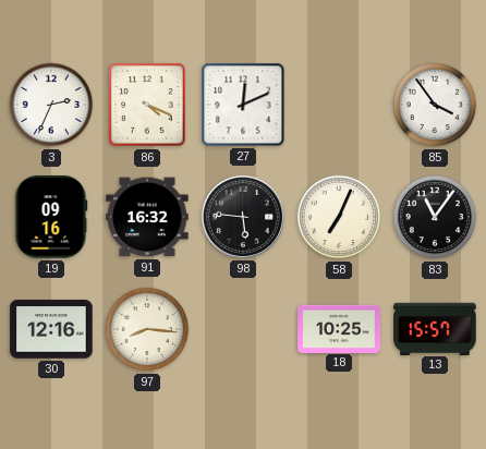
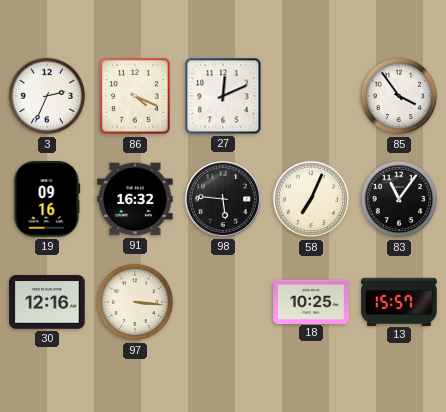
97: 8:16 -> 3:16 (135, 302)
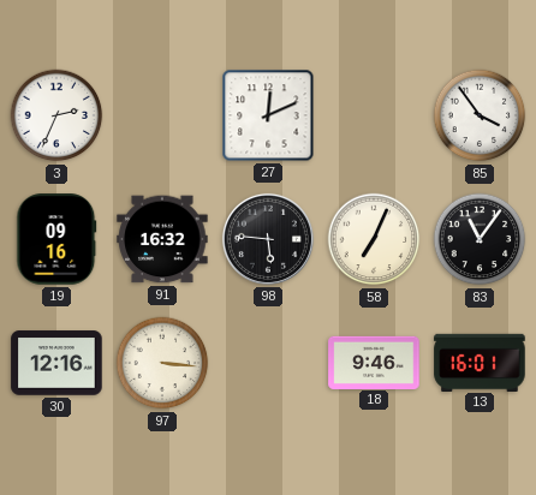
86: 4:19 -> none (135, 96)
18: 10:25 -> 9:46 (374, 362)
13: 15:57 -> 16:01 (480, 362)
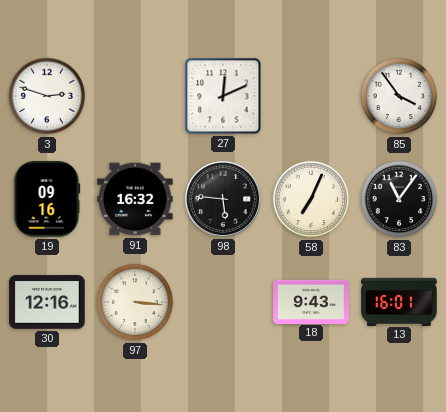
3: 2:34 -> 2:48 (47, 96)
18: 9:46 -> 9:43 (311, 301)
